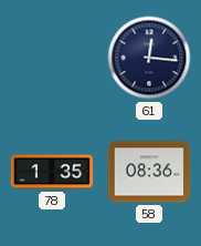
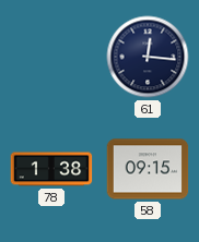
78: 1:35 -> 1:38 (51, 169)
58: 08:36 -> 09:15 (148, 169)
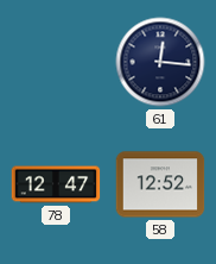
78: 1:38 -> 12:47 (56, 184)
58: 09:15 -> 12:52 (160, 184)
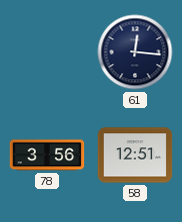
78: 12:47 -> 3:56 (47, 155)
58: 12:52 -> 12:51 (135, 155)
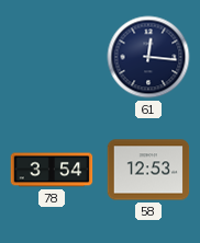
78: 3:56 -> 3:54 (52, 170)
58: 12:51 -> 12:53 (148, 170)
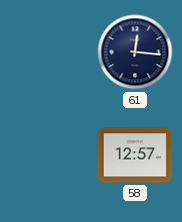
78: 3:54 -> none (52, 170)
58: 12:53 -> 12:57 (135, 155)
